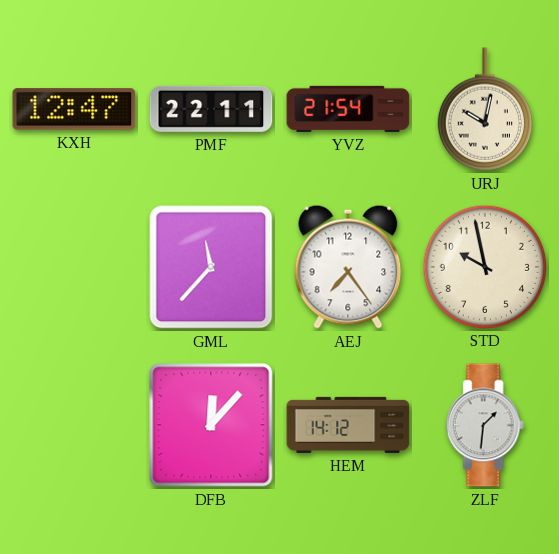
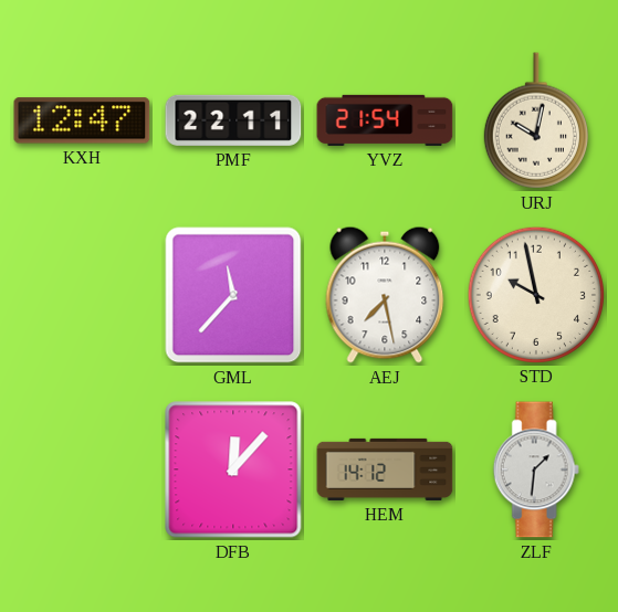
AEJ: 7:24 -> 7:28 (385, 295)
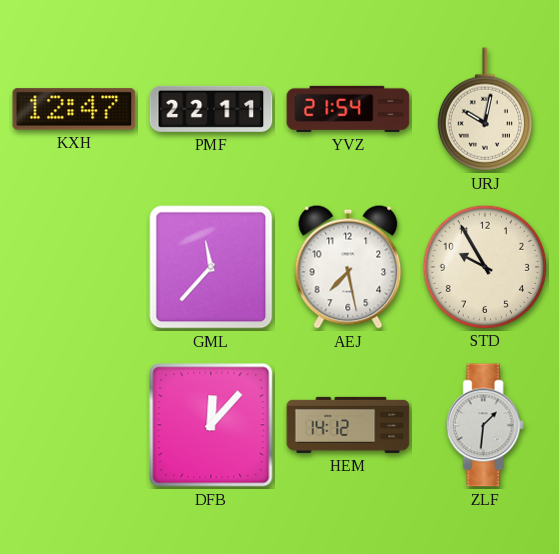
STD: 9:58 -> 9:55 (484, 266)
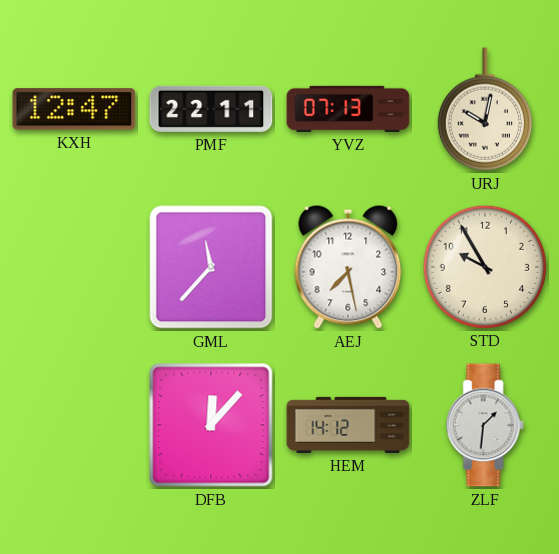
YVZ: 21:54 -> 07:13 (348, 109)
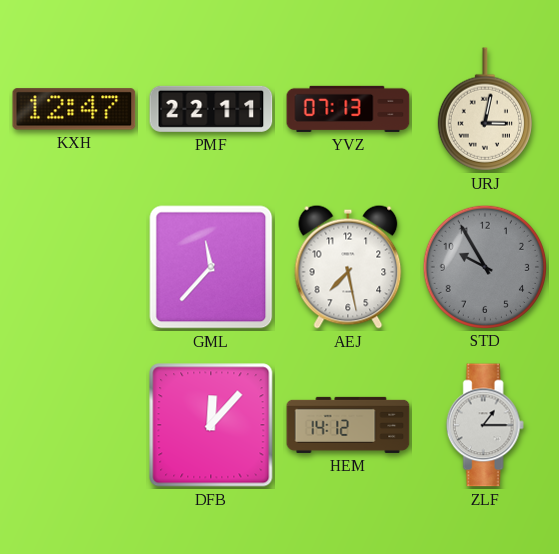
URJ: 10:02 -> 3:02 (485, 109)
STD dial: cream -> grey (484, 266)
ZLF: 1:31 -> 1:15 (485, 425)
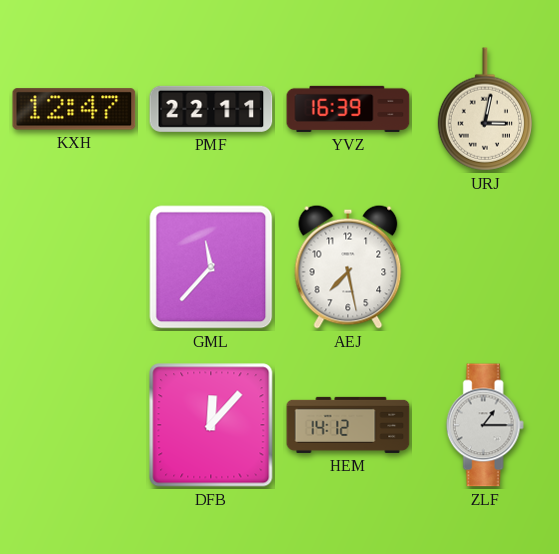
YVZ: 07:13 -> 16:39 (348, 109)
STD: 9:55 -> none (484, 266)
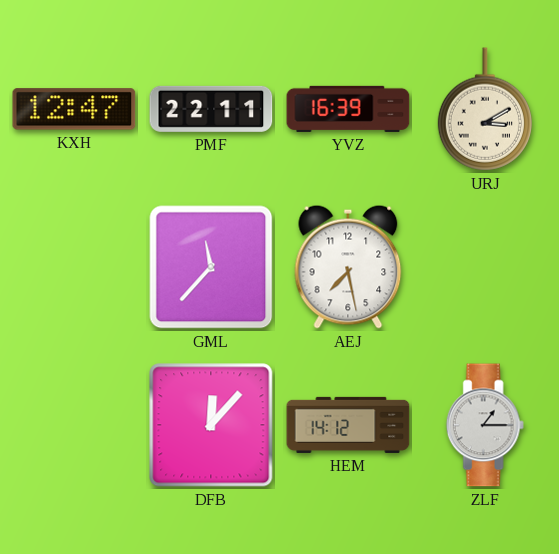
URJ: 3:02 -> 3:10 (485, 109)
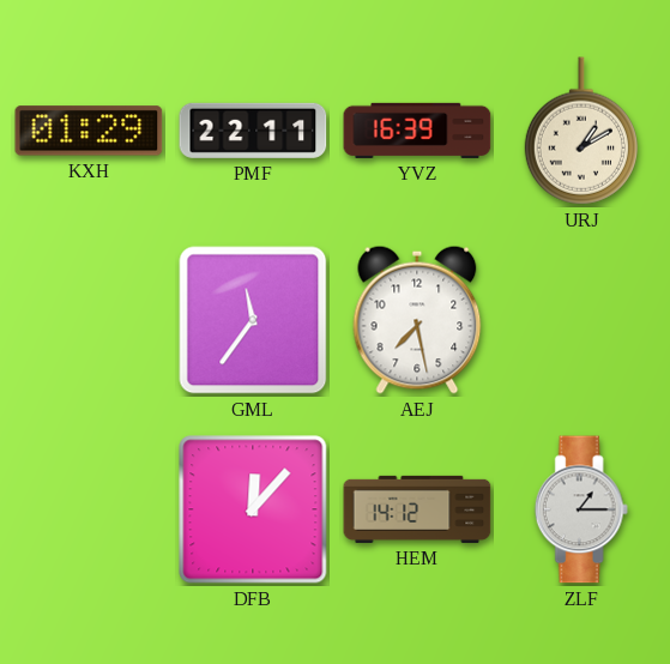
KXH: 12:47 -> 01:29 (89, 131)
URJ: 3:10 -> 1:10 (581, 131)
GML: 11:37 -> 11:36 (253, 320)
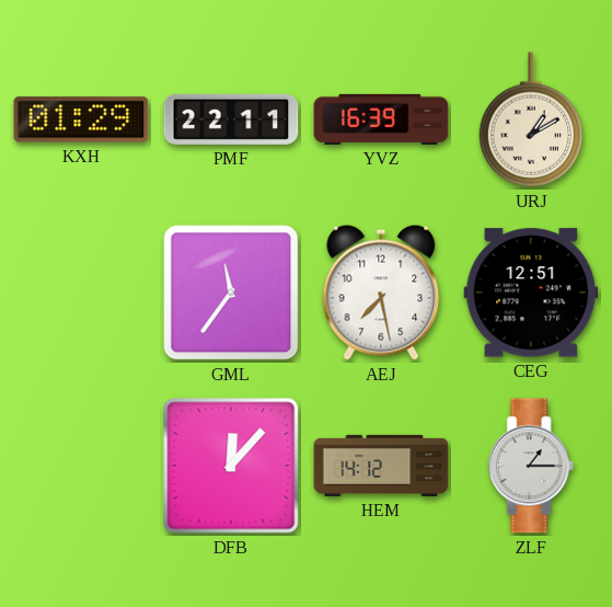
CEG: none -> 12:51 (531, 293)
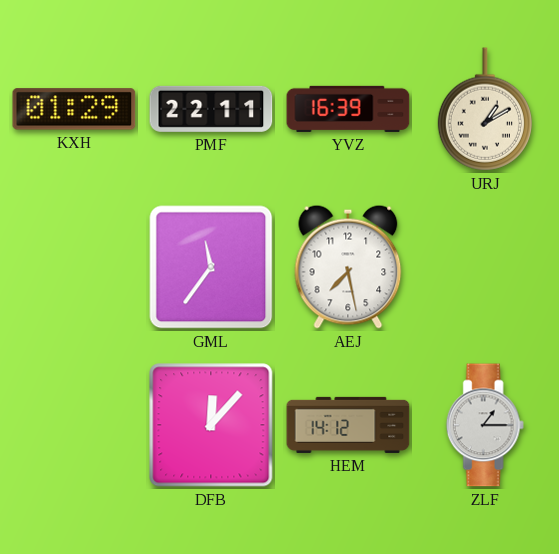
CEG: 12:51 -> none (531, 293)
